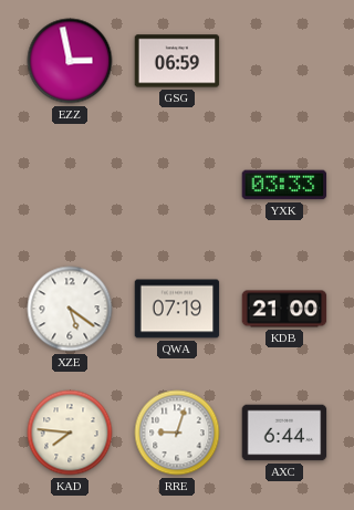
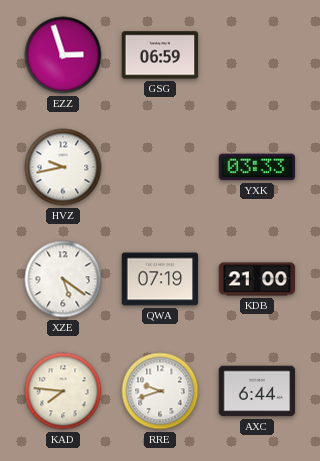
EZZ: 2:58 -> 2:57 (63, 55)
HVZ: none -> 9:43 (63, 167)
RRE: 9:03 -> 9:42 (160, 391)
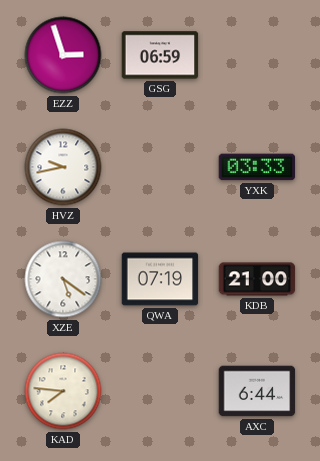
RRE: 9:42 -> none (160, 391)
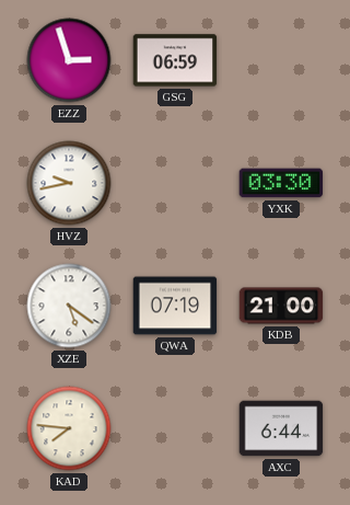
YXK: 03:33 -> 03:30 (281, 183)
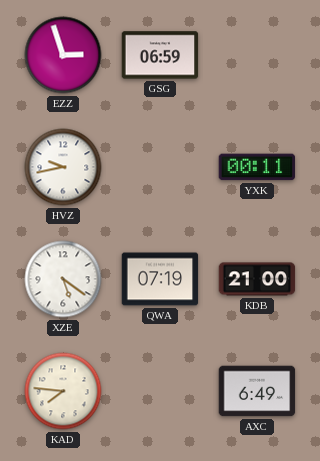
YXK: 03:30 -> 00:11 (257, 167)
AXC: 6:44 -> 6:49 (257, 391)
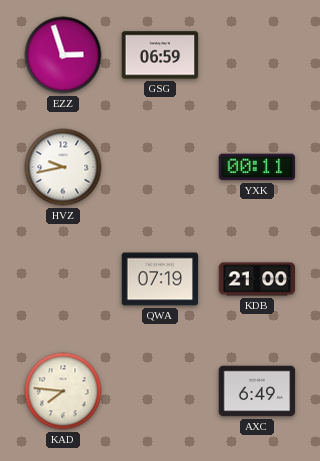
XZE: 5:21 -> none (63, 279)
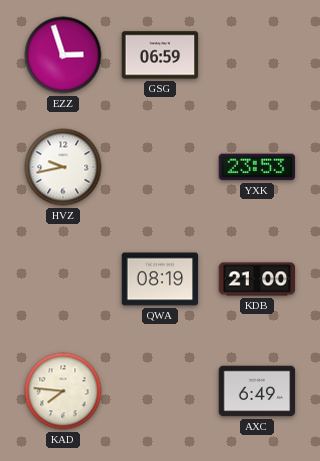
YXK: 00:11 -> 23:53 (257, 167)
QWA: 07:19 -> 08:19 (160, 279)
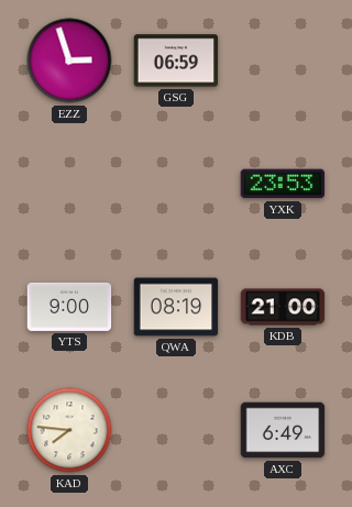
HVZ: 9:43 -> none (63, 167)
YTS: none -> 9:00 (69, 307)
